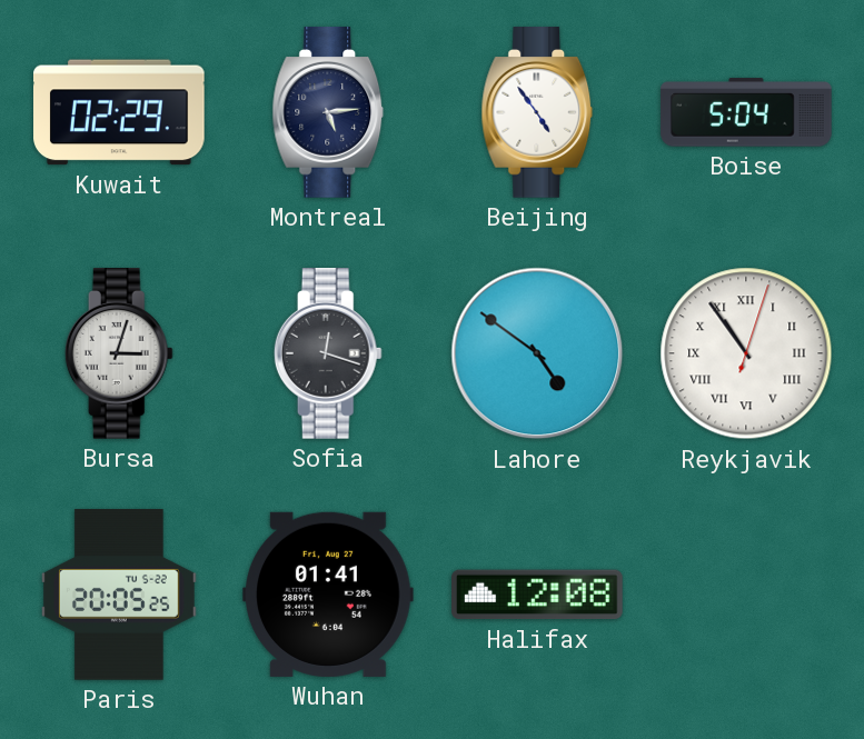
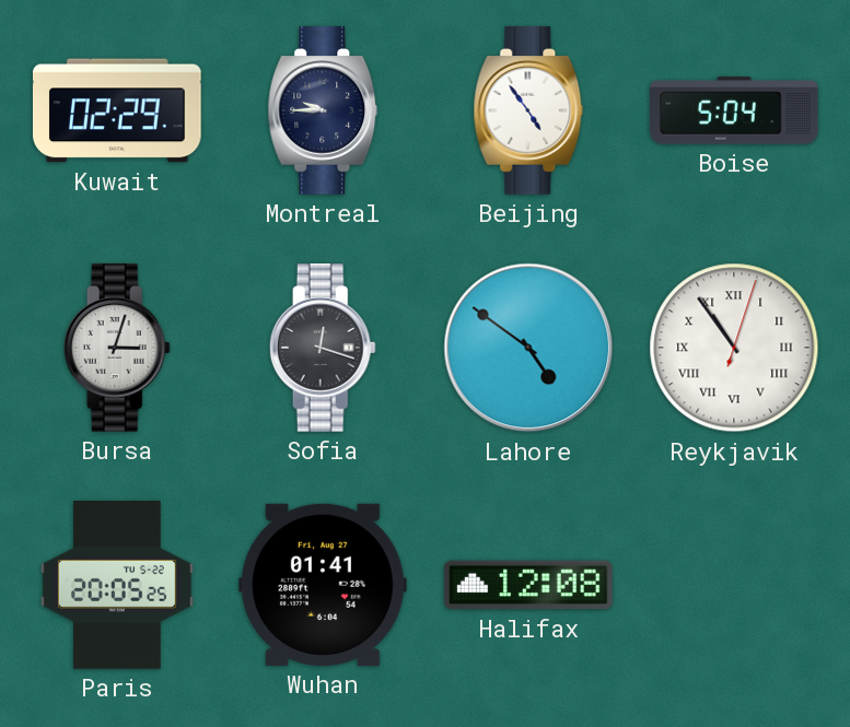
Montreal: 5:14 -> 9:45 (323, 110)
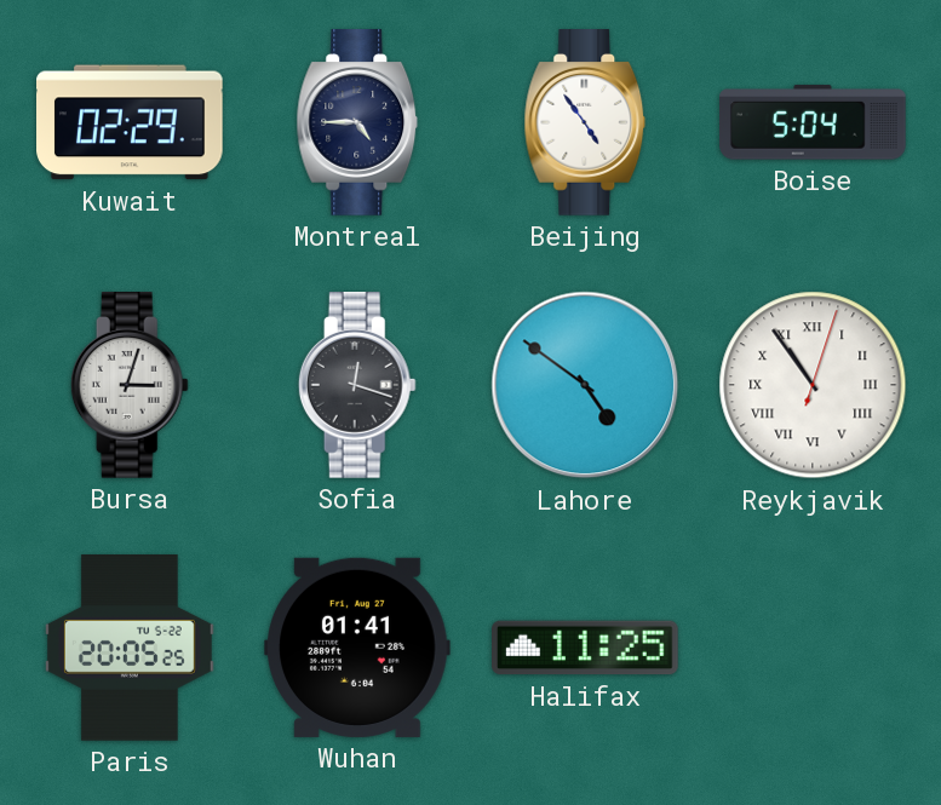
Montreal: 9:45 -> 4:45 (357, 122)
Halifax: 12:08 -> 11:25 (586, 648)
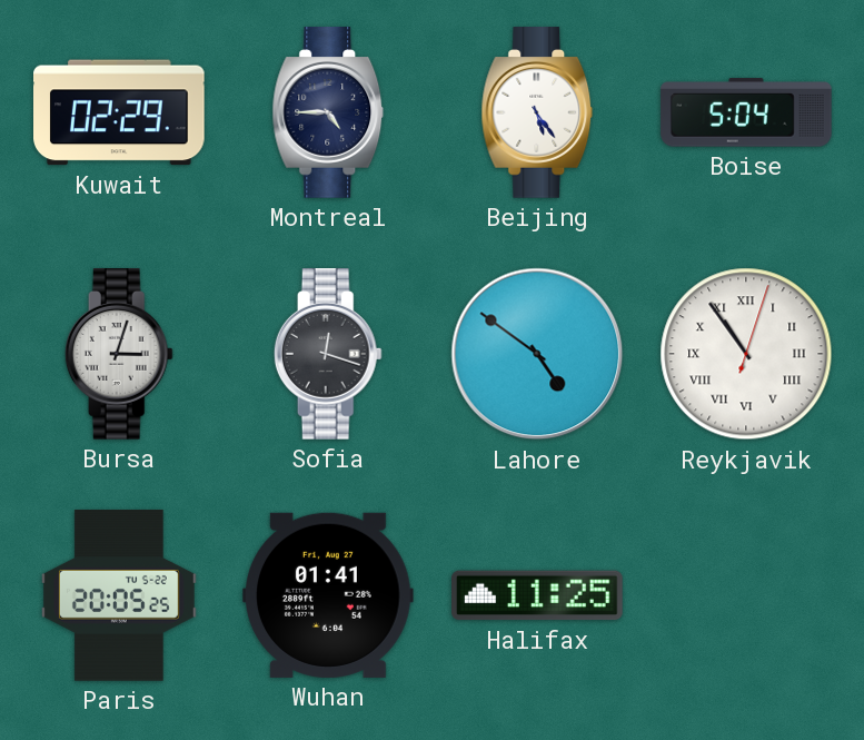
Beijing: 4:54 -> 5:24 (537, 112)
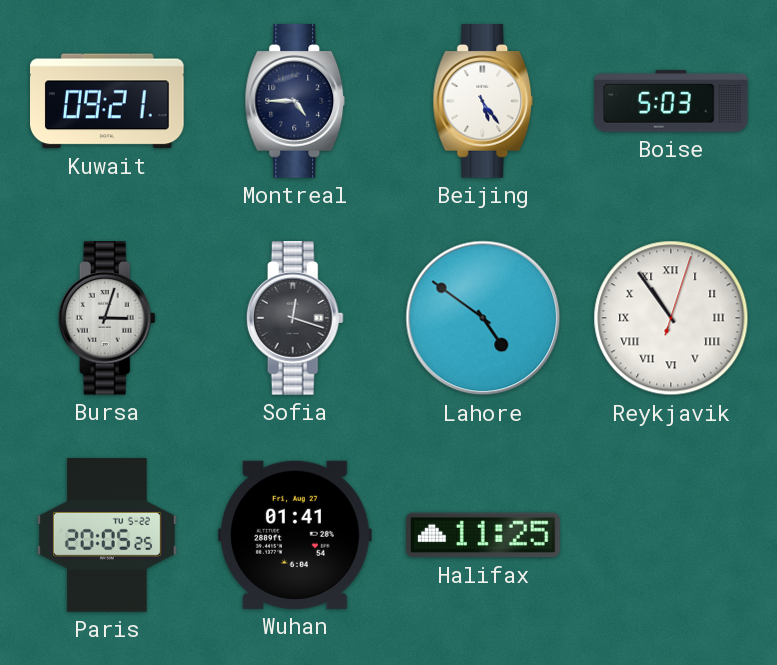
Kuwait: 02:29 -> 09:21 (108, 101)
Boise: 5:04 -> 5:03 (671, 101)
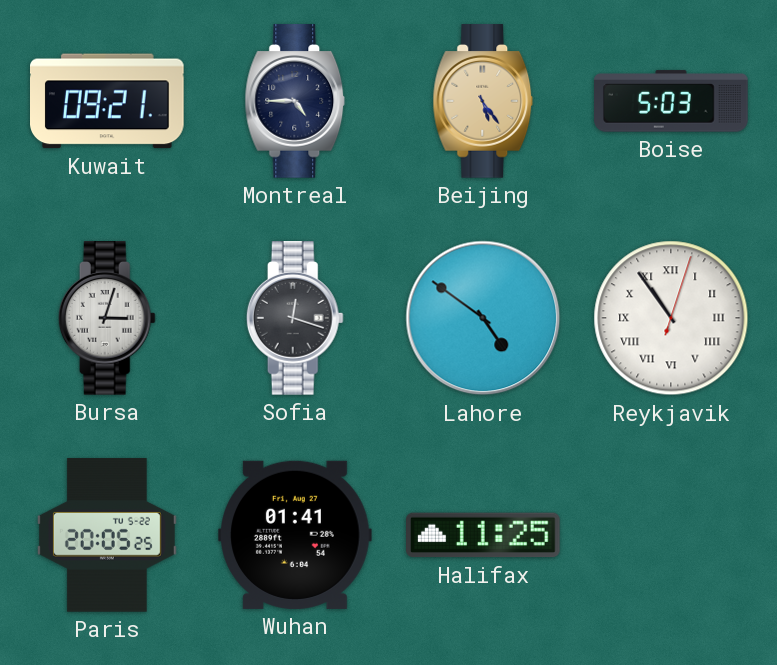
Beijing dial: white -> champagne (483, 101)
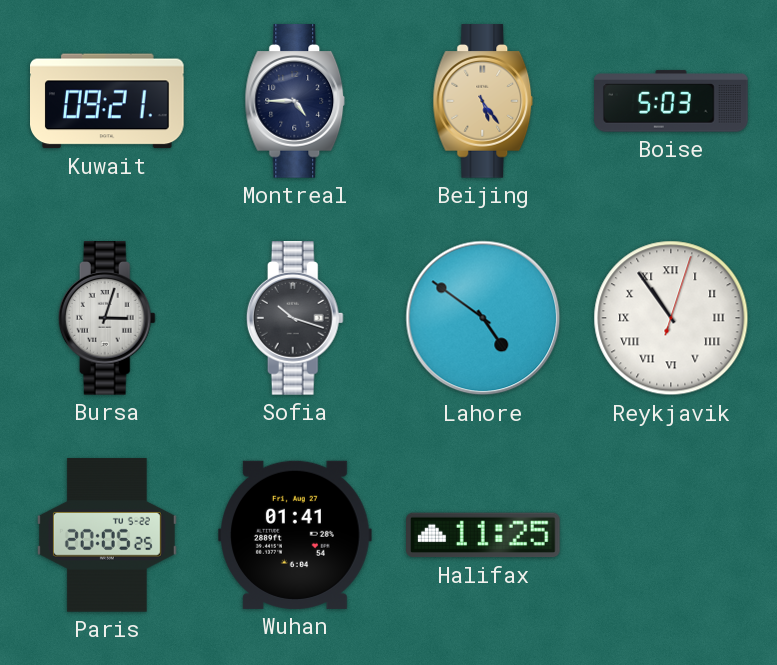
Sofia: 12:18 -> 10:18 (295, 318)
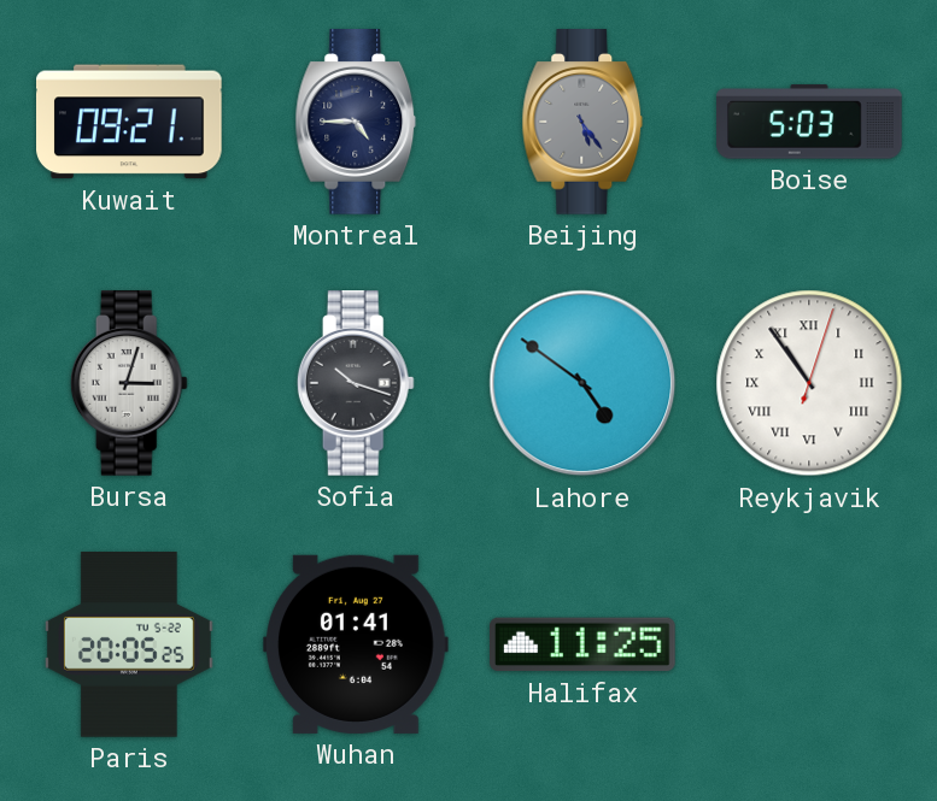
Beijing dial: champagne -> grey (582, 122)
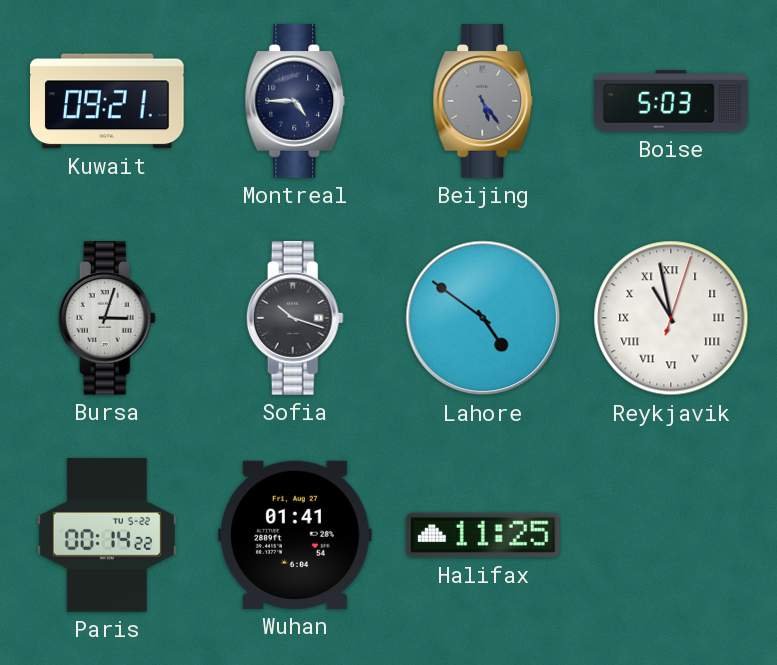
Reykjavik: 10:54 -> 10:58 (671, 318)
Paris: 20:05 -> 00:14 (107, 535)
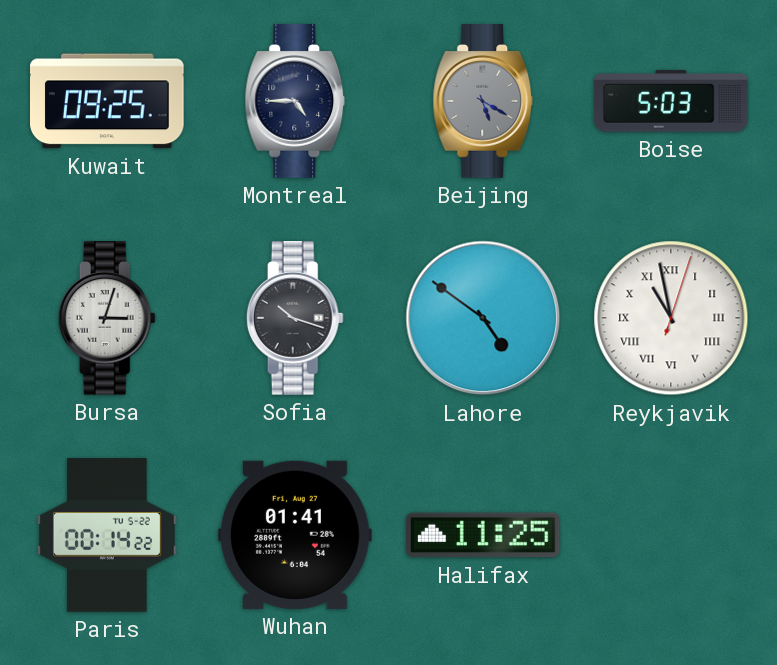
Kuwait: 09:21 -> 09:25 (108, 101)
Beijing: 5:24 -> 5:20 (483, 101)
